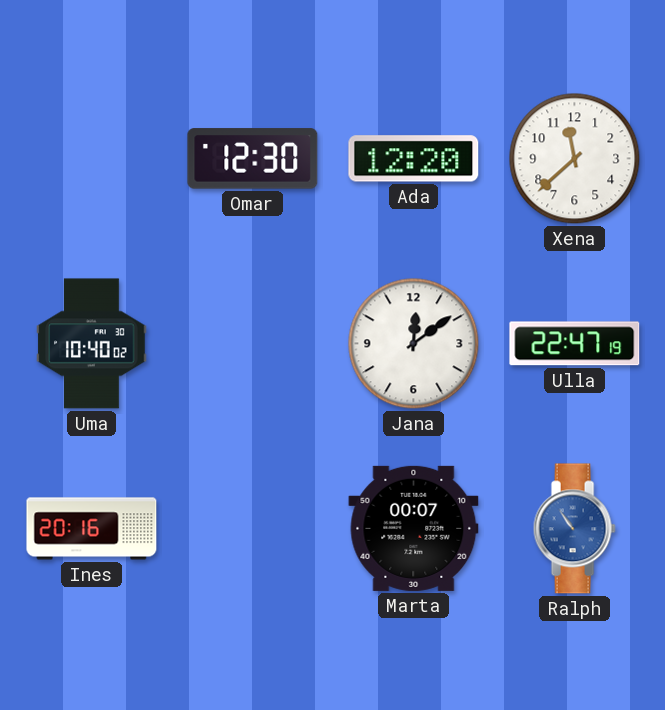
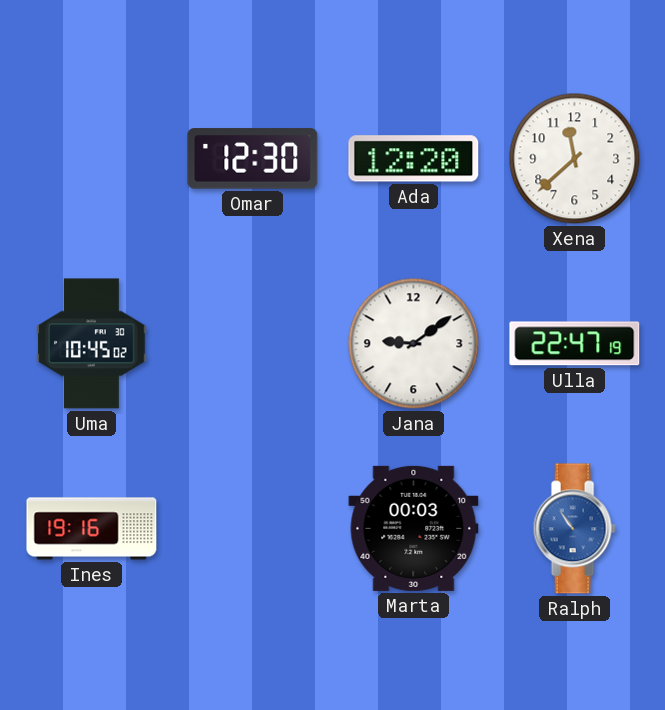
Uma: 10:40 -> 10:45 (92, 344)
Jana: 12:09 -> 9:09 (414, 344)
Ines: 20:16 -> 19:16 (92, 529)
Marta: 00:07 -> 00:03 (414, 528)
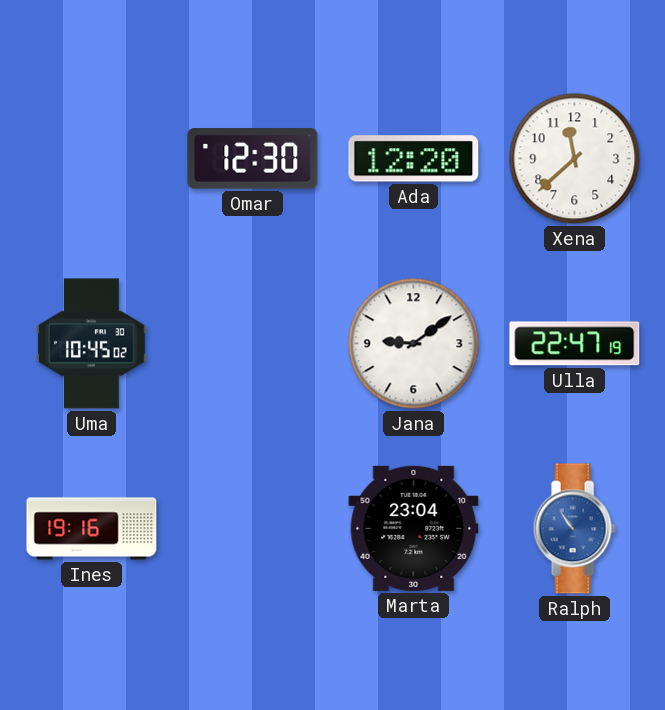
Marta: 00:03 -> 23:04 (414, 528)
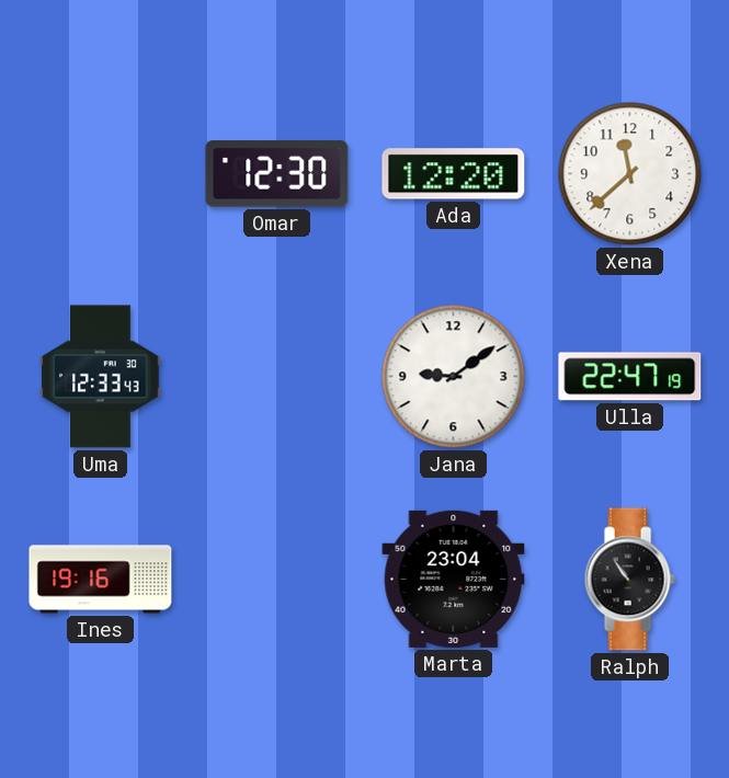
Uma: 10:45 -> 12:33 (101, 377)
Ralph dial: blue -> black (629, 580)
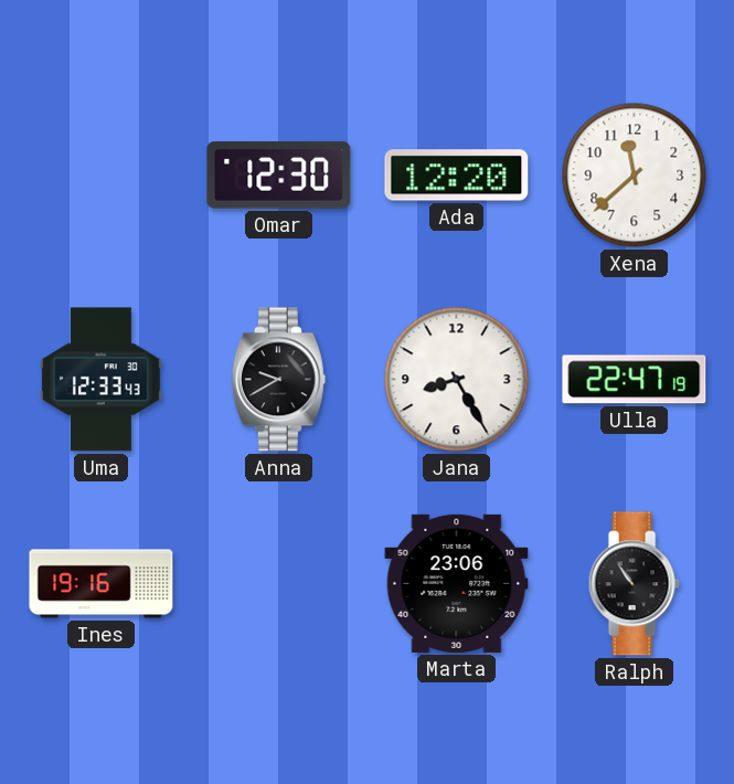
Anna: none -> 9:40 (278, 380)
Jana: 9:09 -> 8:25 (457, 380)
Marta: 23:04 -> 23:06 (457, 583)
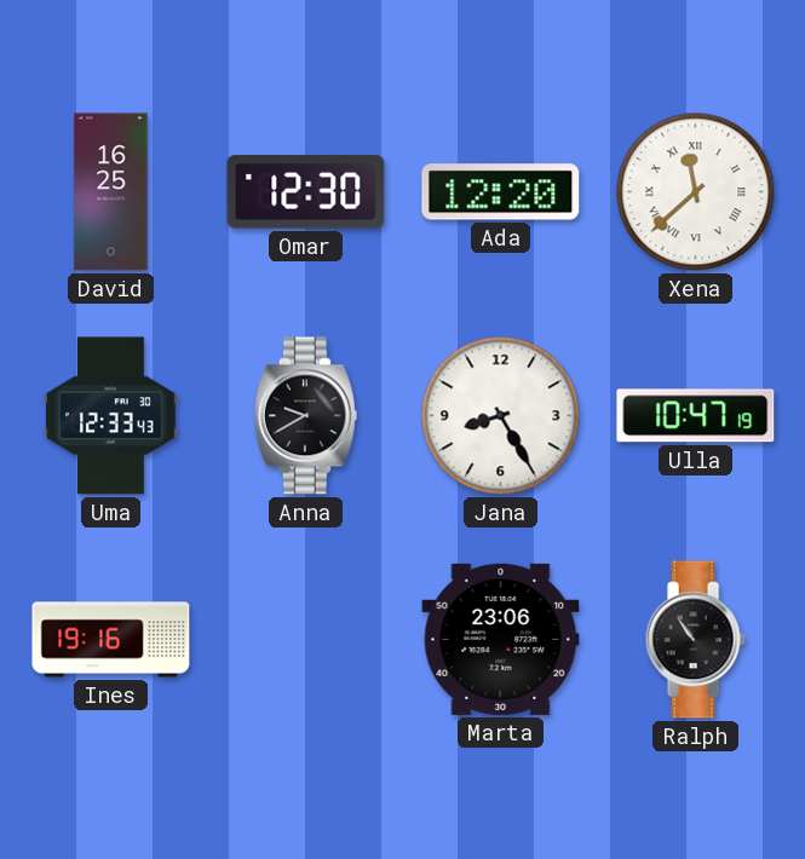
David: none -> 16:25 (111, 192)
Xena numerals: Arabic -> Roman (696, 192)
Ulla: 22:47 -> 10:47 (696, 416)
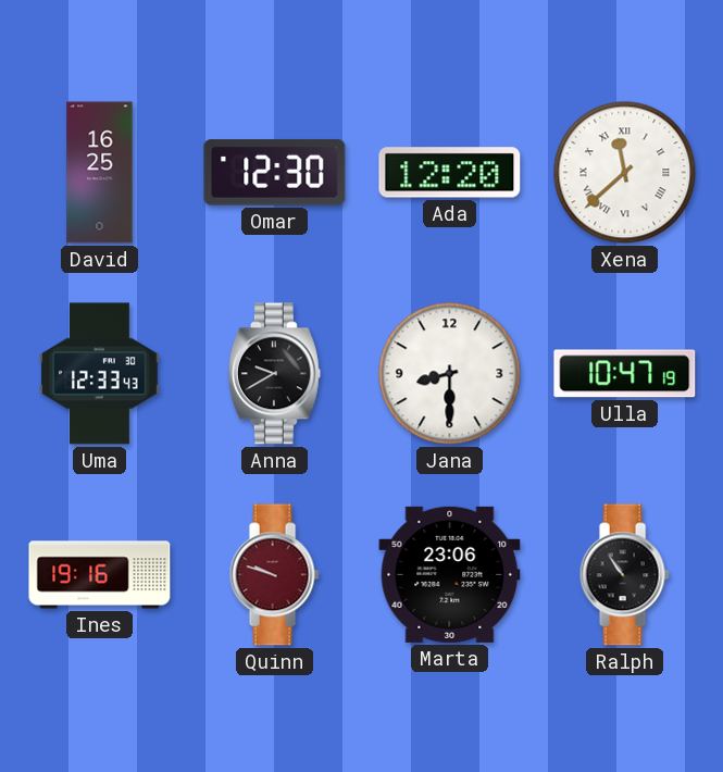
Jana: 8:25 -> 8:30 (450, 374)
Quinn: none -> 9:48 (274, 575)
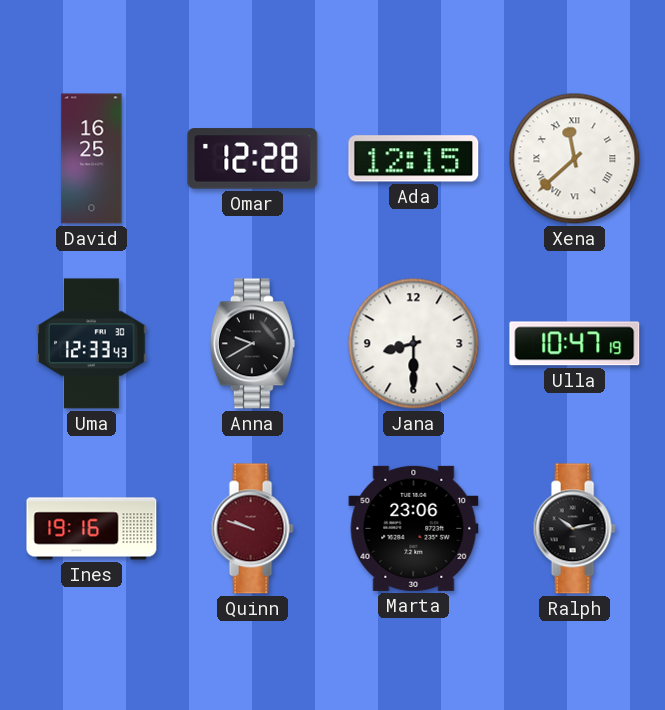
Omar: 12:30 -> 12:28 (253, 159)
Ada: 12:20 -> 12:15 (414, 159)
Ralph: 10:54 -> 10:13 (574, 529)
